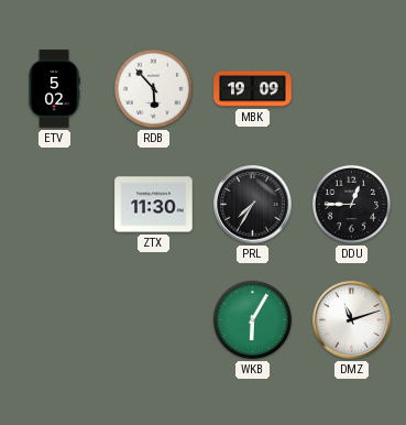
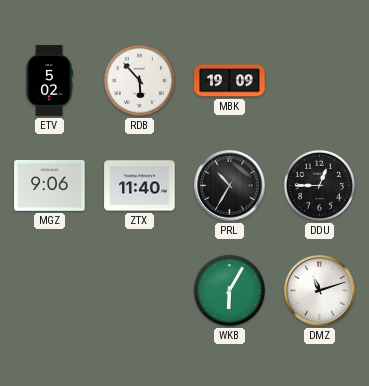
MGZ: none -> 9:06 (50, 186)
ZTX: 11:30 -> 11:40 (140, 186)
PRL: 7:35 -> 10:35 (230, 186)
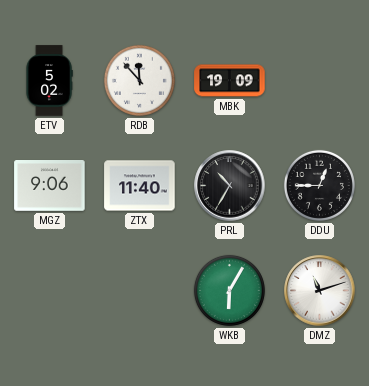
RDB: 5:53 -> 11:53 (139, 80)
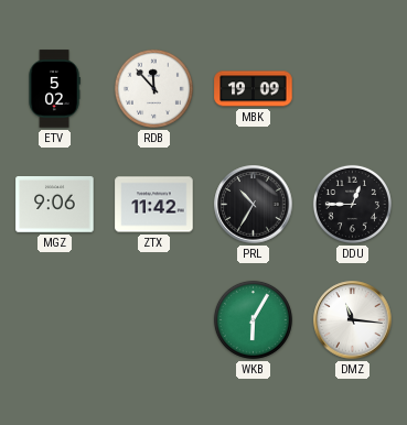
ZTX: 11:40 -> 11:42 (154, 205)
DMZ: 11:12 -> 11:16 (353, 320)
